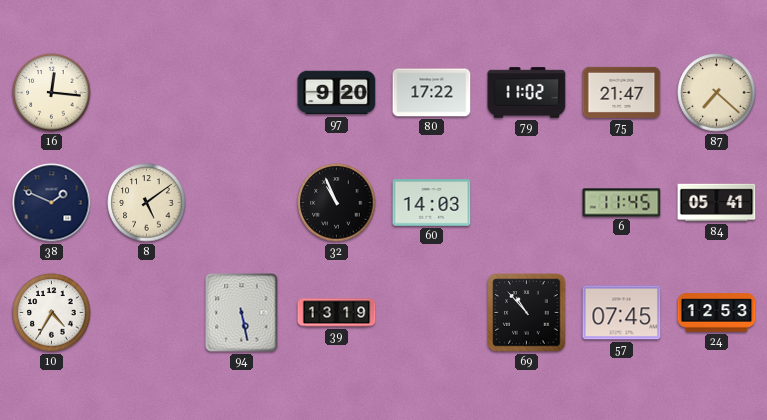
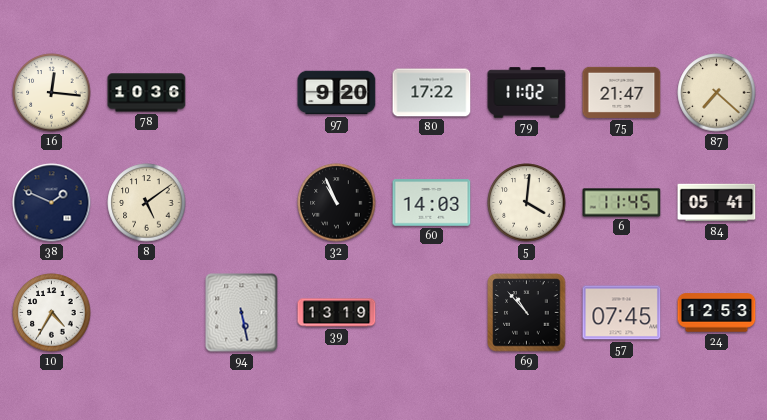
78: none -> 10:36 (147, 93)
5: none -> 4:01 (527, 203)
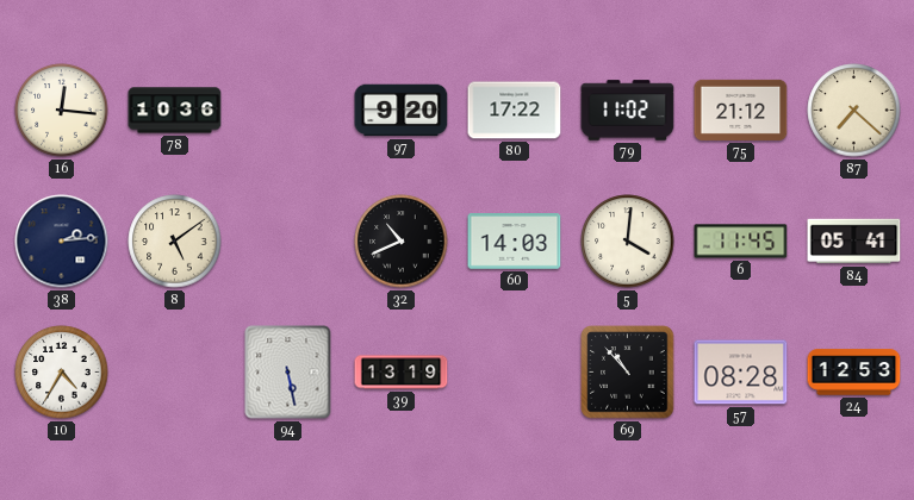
75: 21:47 -> 21:12 (741, 110)
38: 1:49 -> 2:14 (62, 242)
32: 10:56 -> 10:41 (402, 242)
57: 07:45 -> 08:28 (741, 373)
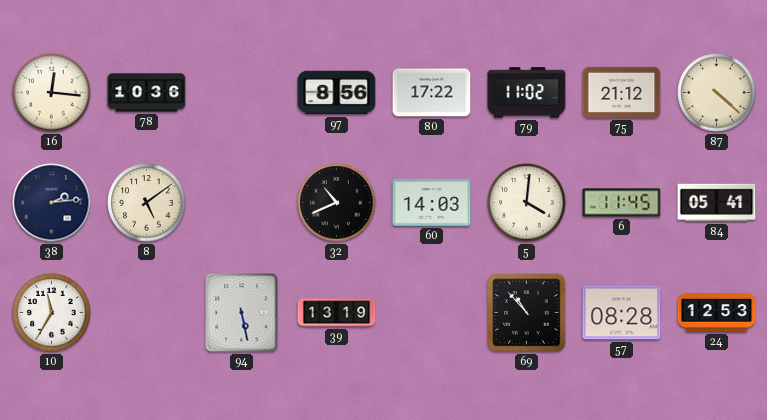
97: 9:20 -> 8:56 (337, 93)
87: 7:22 -> 4:22 (717, 93)
10: 4:35 -> 11:35 (52, 313)
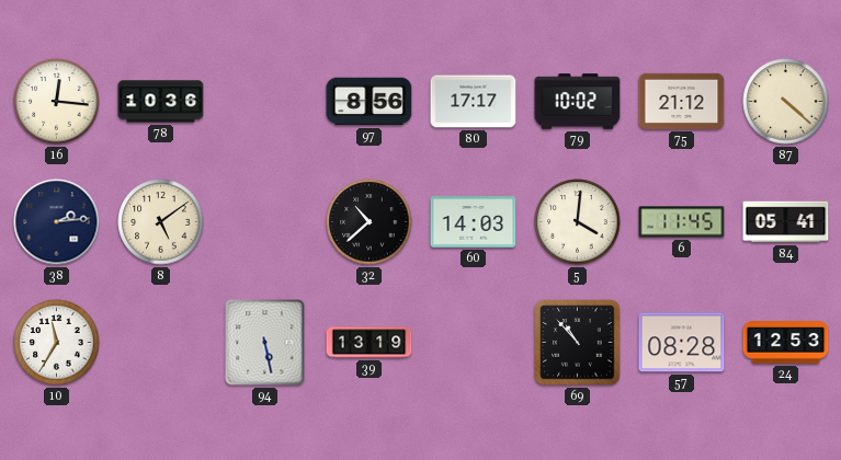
80: 17:22 -> 17:17 (474, 102)
79: 11:02 -> 10:02 (578, 102)
32: 10:41 -> 10:38 (370, 222)
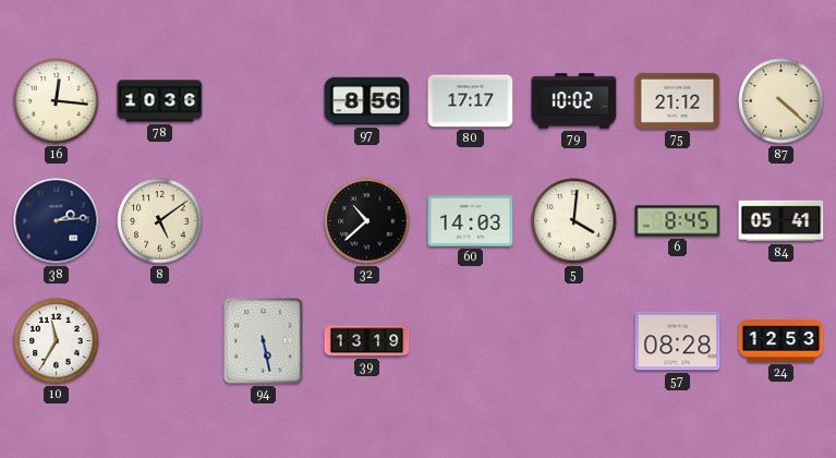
6: 11:45 -> 8:45 (678, 221)
69: 10:53 -> none (578, 343)
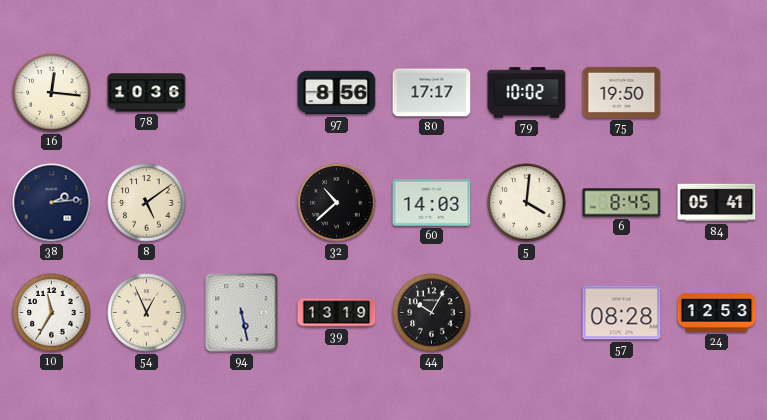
75: 21:12 -> 19:50 (622, 92)
87: 4:22 -> none (782, 101)
54: none -> 12:56 (147, 313)
44: none -> 10:05 (432, 313)
